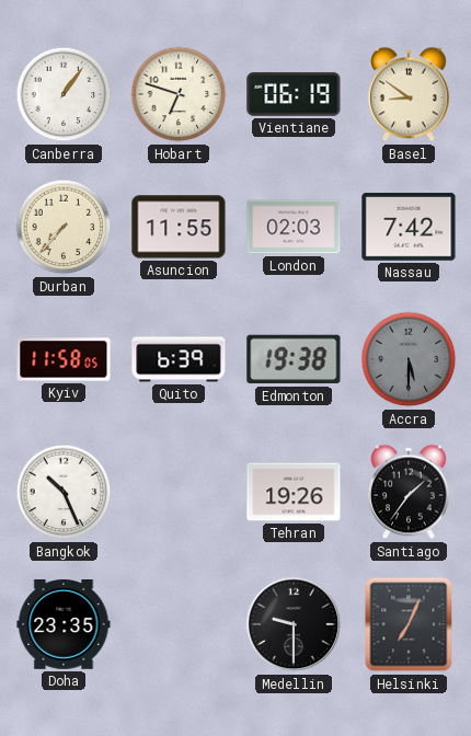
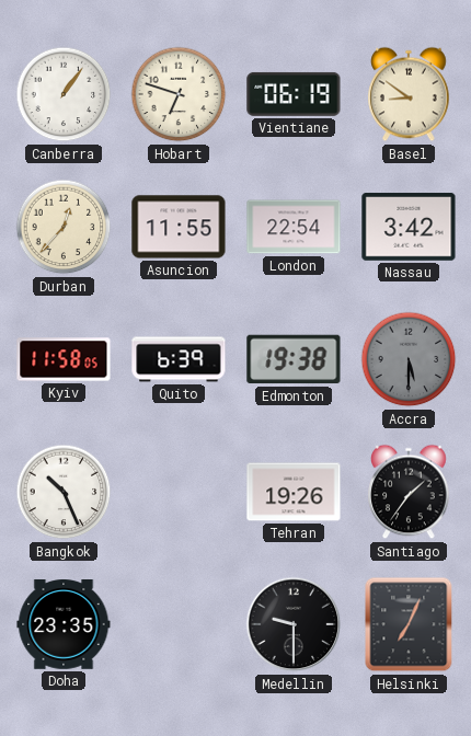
Durban: 7:37 -> 12:37 (64, 227)
London: 02:03 -> 22:54 (294, 227)
Nassau: 7:42 -> 3:42 (409, 227)
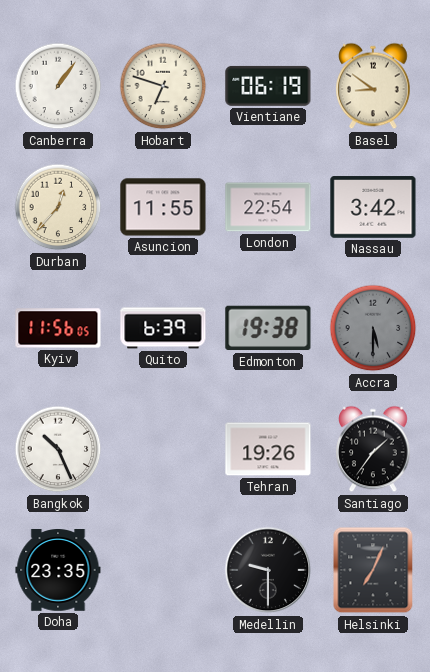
Kyiv: 11:58 -> 11:56 (58, 328)
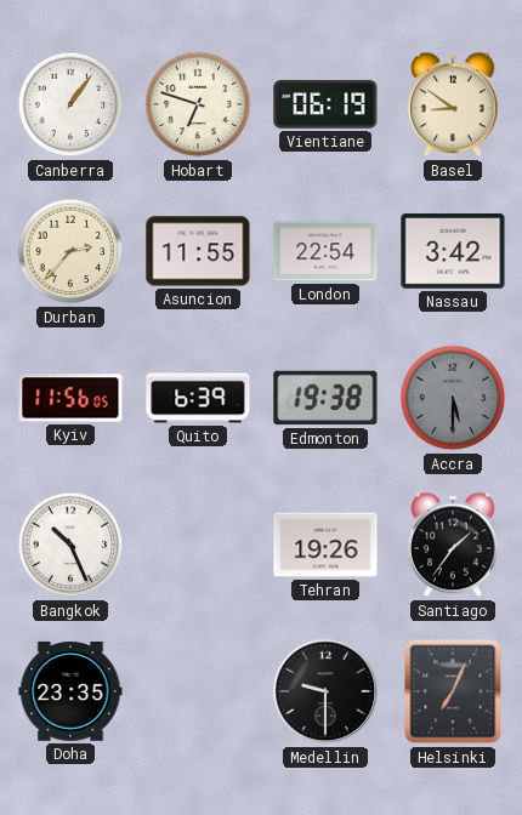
Durban: 12:37 -> 2:37 (70, 251)
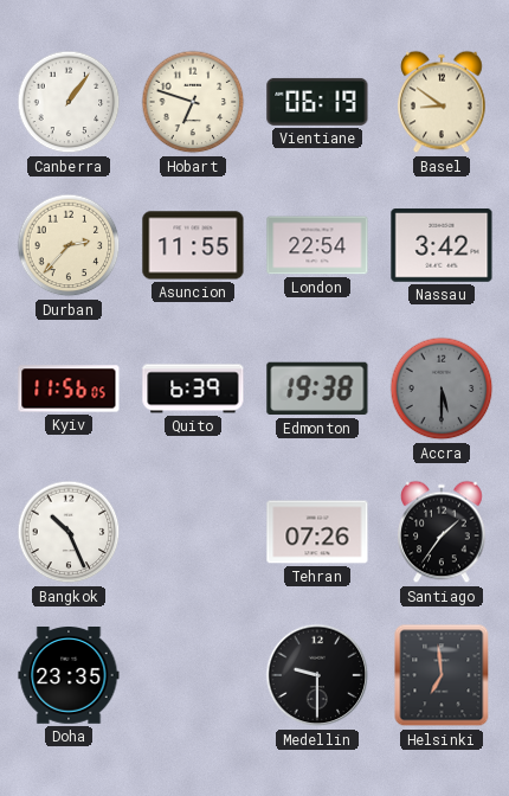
Tehran: 19:26 -> 07:26 (317, 532)
Helsinki: 7:04 -> 6:59 (442, 675)
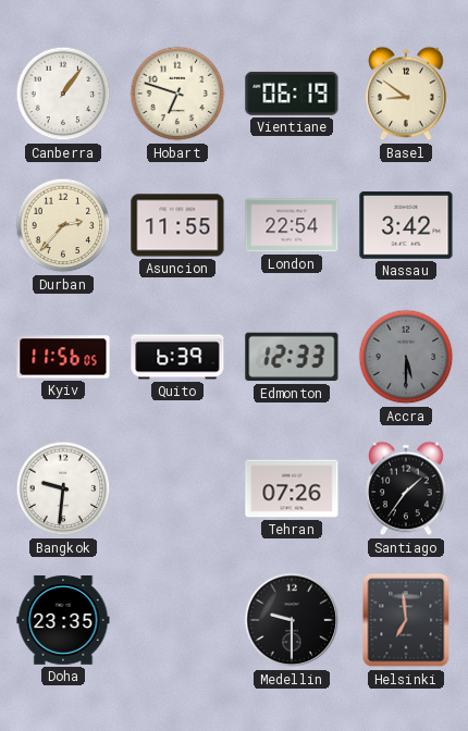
Edmonton: 19:38 -> 12:33 (292, 357)
Bangkok: 10:26 -> 9:31 (63, 488)
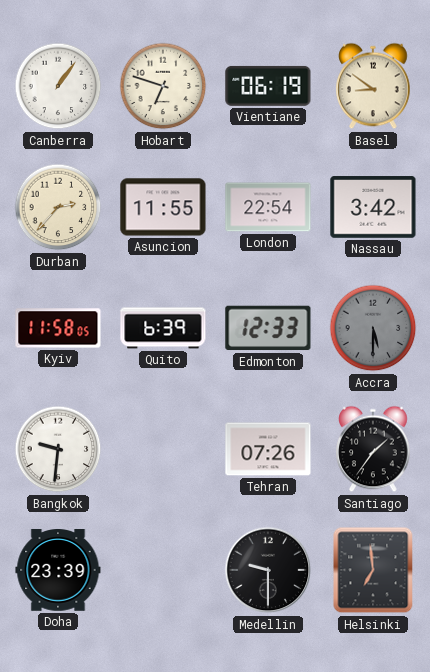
Kyiv: 11:56 -> 11:58 (58, 328)
Doha: 23:35 -> 23:39 (58, 571)
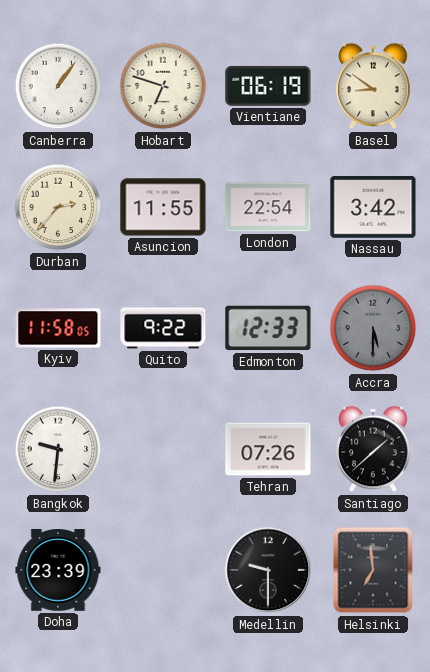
Quito: 6:39 -> 9:22 (163, 328)
Santiago: 1:36 -> 1:38 (373, 449)
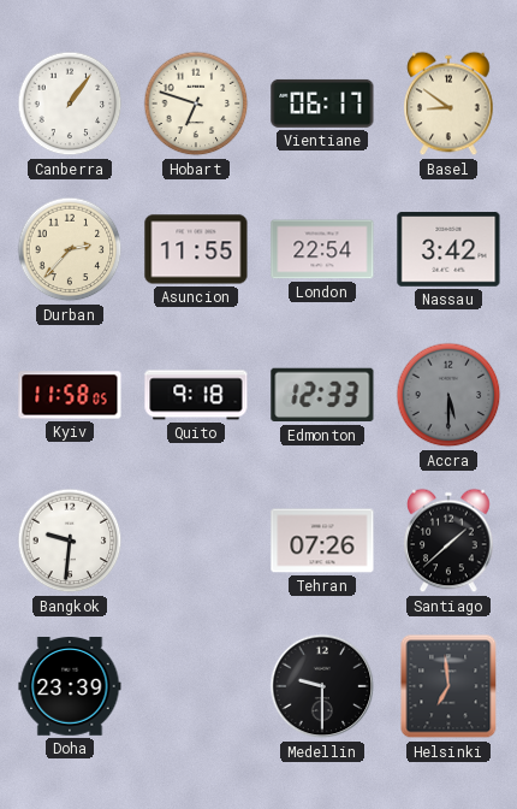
Vientiane: 06:19 -> 06:17 (322, 104)
Quito: 9:22 -> 9:18 (196, 395)
